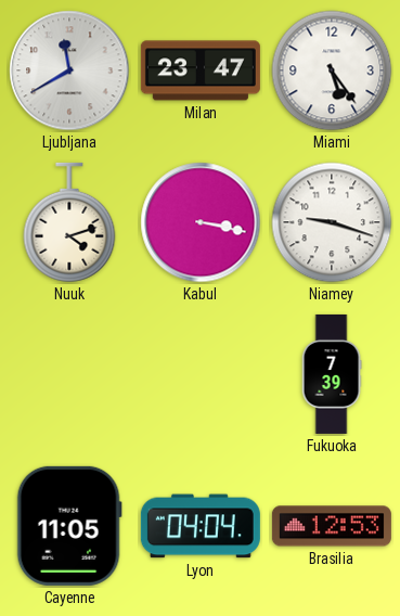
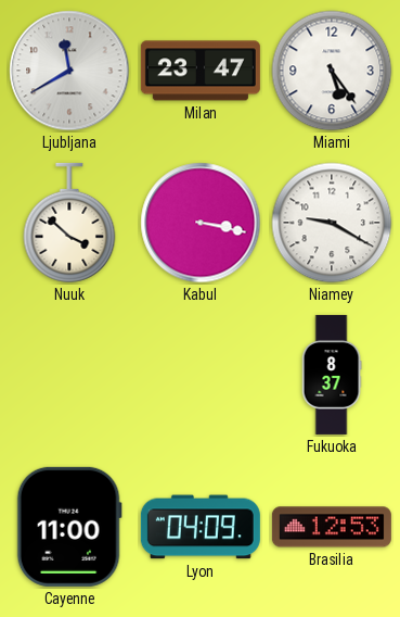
Nuuk: 4:12 -> 3:52 (69, 223)
Niamey: 9:18 -> 9:20 (332, 223)
Fukuoka: 7:39 -> 8:37 (332, 375)
Cayenne: 11:05 -> 11:00 (69, 527)
Lyon: 04:04 -> 04:09 (201, 527)
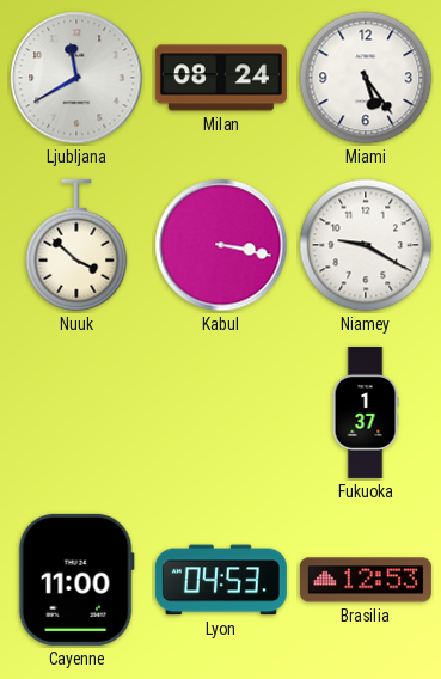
Milan: 23:47 -> 08:24 (221, 78)
Fukuoka: 8:37 -> 1:37 (366, 412)
Lyon: 04:09 -> 04:53 (221, 580)
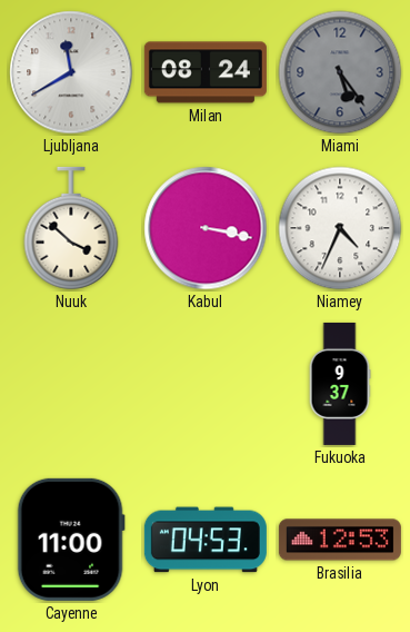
Miami dial: white -> grey (340, 72)
Niamey: 9:20 -> 4:34 (340, 228)
Fukuoka: 1:37 -> 9:37 (340, 384)
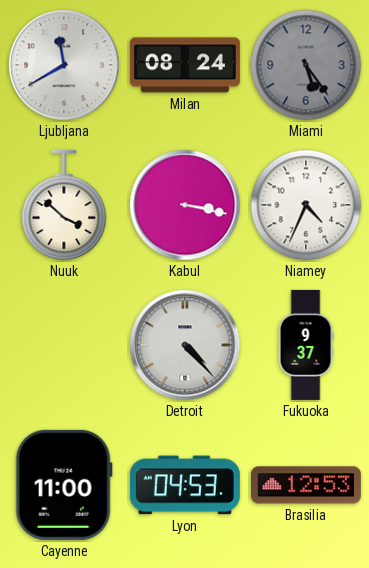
Detroit: none -> 4:23 (185, 345)
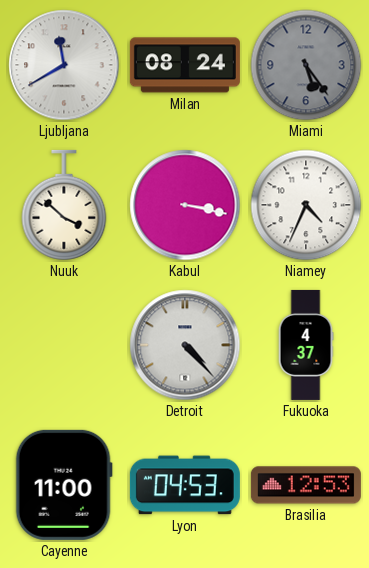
Fukuoka: 9:37 -> 4:37 (306, 345)
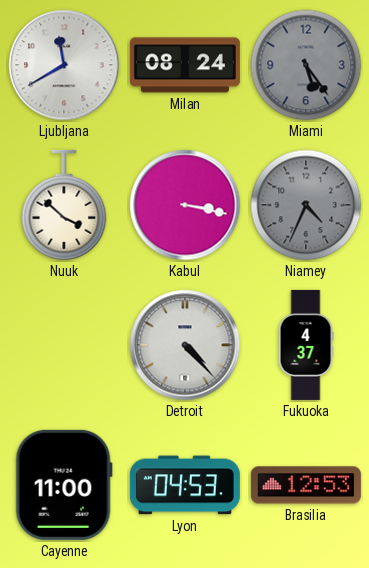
Niamey dial: white -> grey (306, 205)
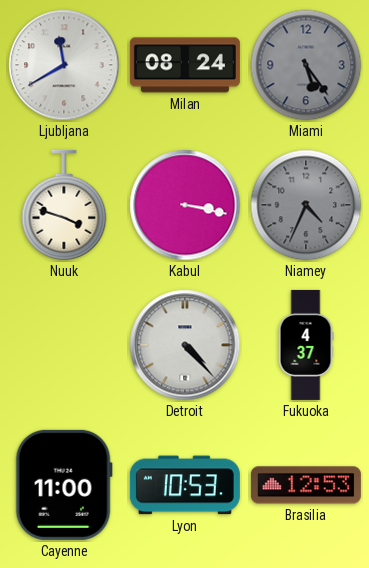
Nuuk: 3:52 -> 3:48 (64, 205)
Lyon: 04:53 -> 10:53 (185, 485)
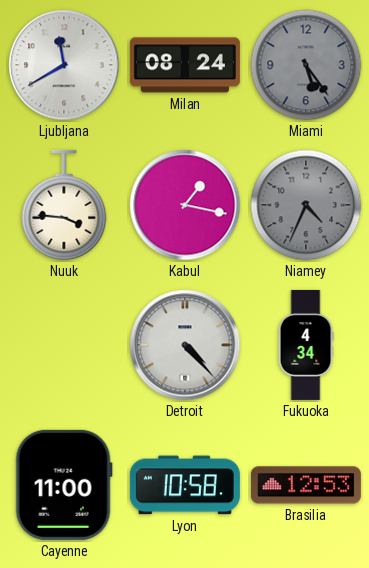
Nuuk: 3:48 -> 3:46 (64, 205)
Kabul: 3:17 -> 1:17 (185, 205)
Fukuoka: 4:37 -> 4:34 (306, 345)
Lyon: 10:53 -> 10:58 (185, 485)
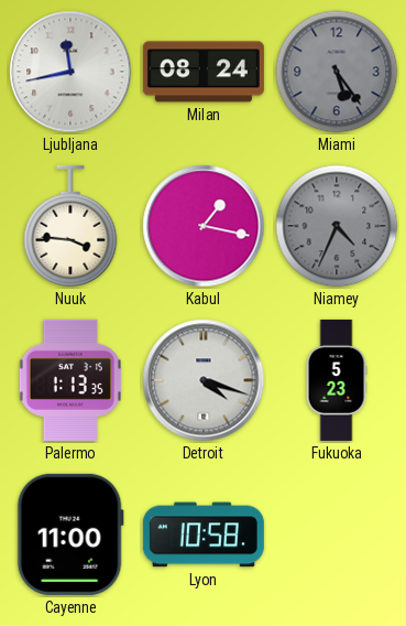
Ljubljana: 11:40 -> 11:43 (70, 72)
Palermo: none -> 1:13 (70, 380)
Detroit: 4:23 -> 4:18 (204, 380)
Fukuoka: 4:34 -> 5:23 (337, 380)
Brasilia: 12:53 -> none (306, 485)
